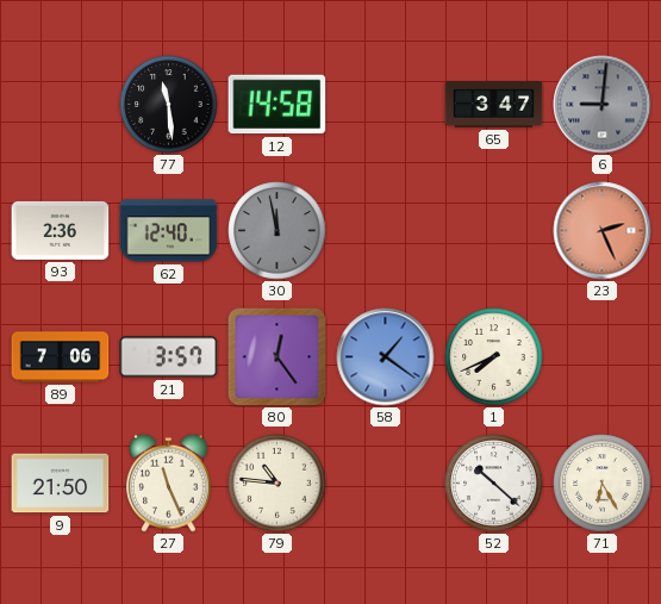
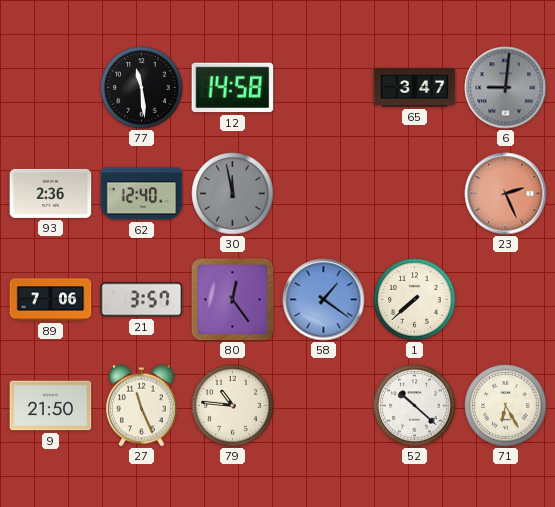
1: 7:41 -> 7:38 (415, 300)
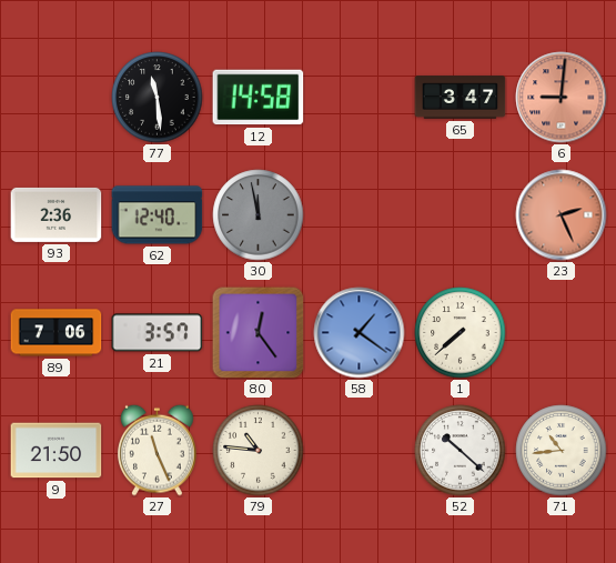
6 dial: grey -> salmon (562, 98)
71: 6:25 -> 10:44 (562, 451)
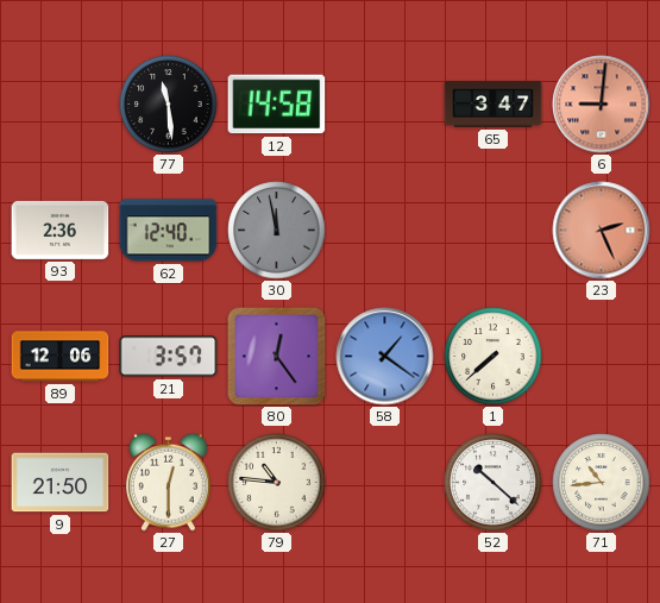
89: 7:06 -> 12:06 (61, 357)
27: 11:26 -> 12:30 (169, 482)
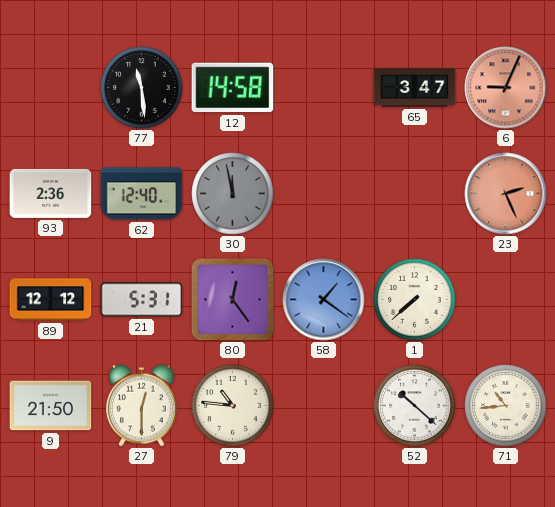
6: 9:01 -> 9:04 (506, 88)
89: 12:06 -> 12:12 (51, 300)
21: 3:57 -> 5:31 (142, 300)
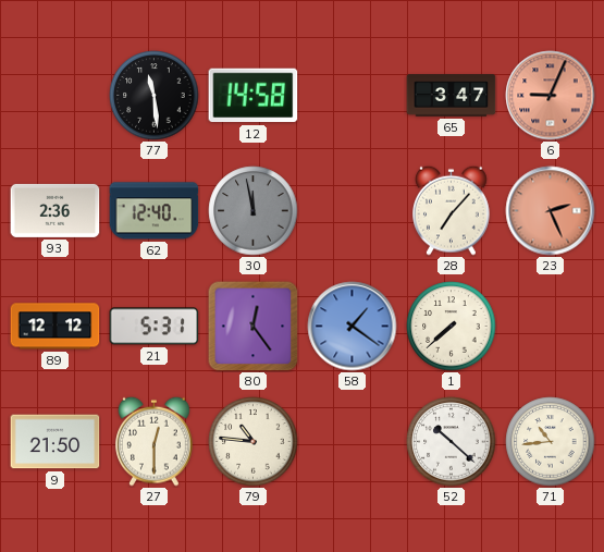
28: none -> 7:07 (452, 210)
